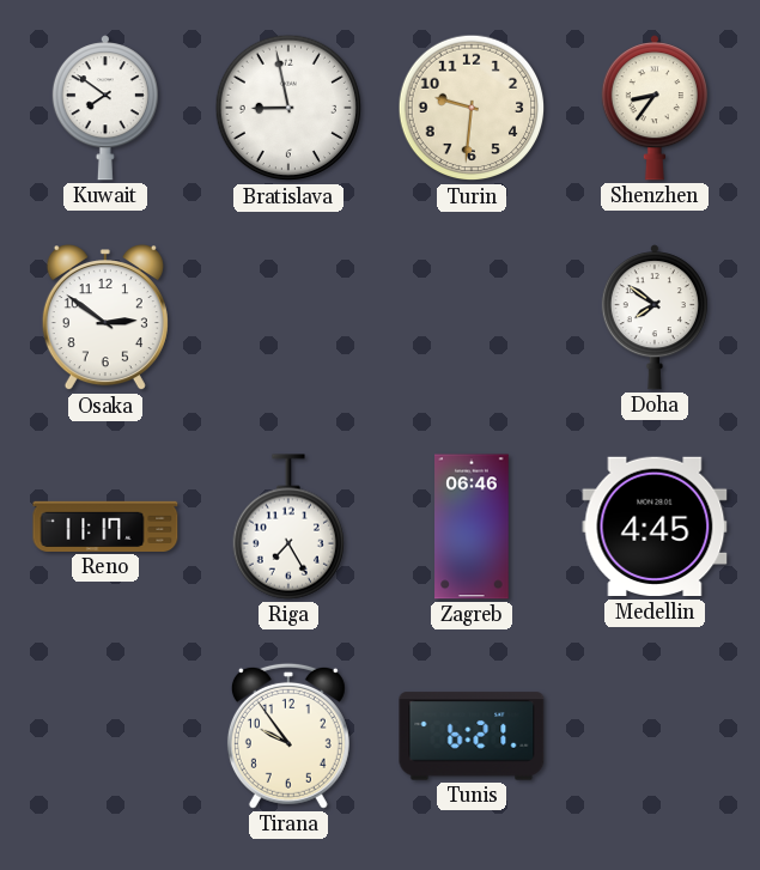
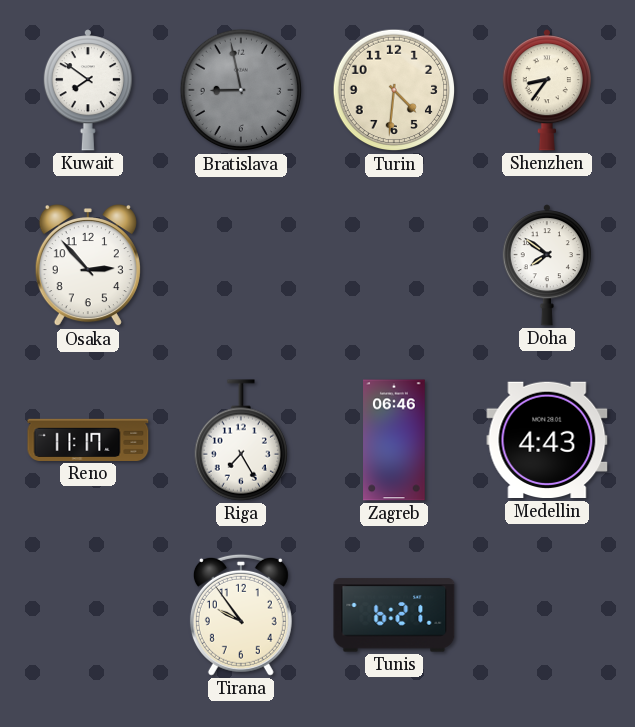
Bratislava dial: white -> grey (241, 90)
Turin: 9:31 -> 4:31 (394, 90)
Osaka: 2:51 -> 2:53 (88, 266)
Medellin: 4:45 -> 4:43 (547, 440)
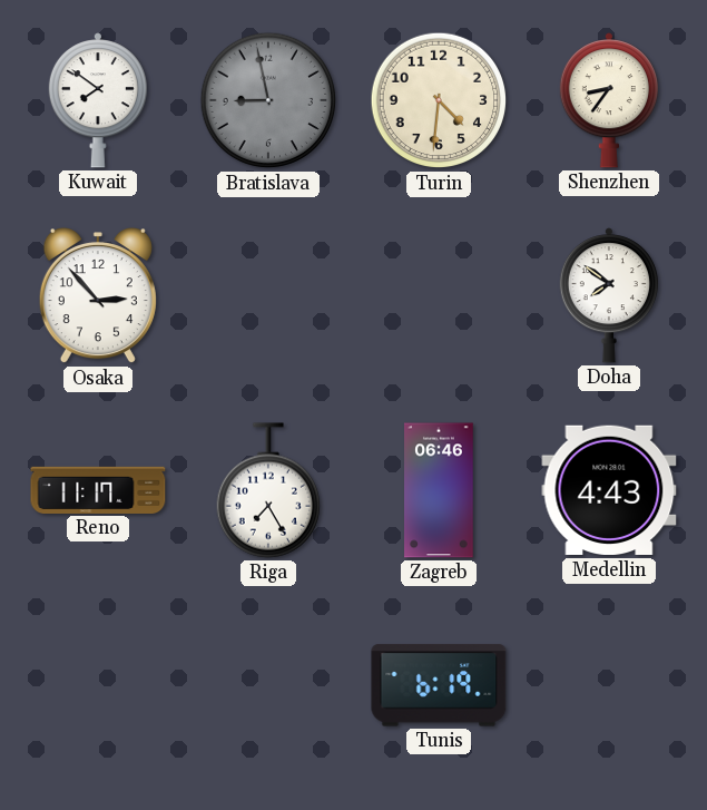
Tirana: 9:54 -> none (241, 615)
Tunis: 6:21 -> 6:19 (439, 685)
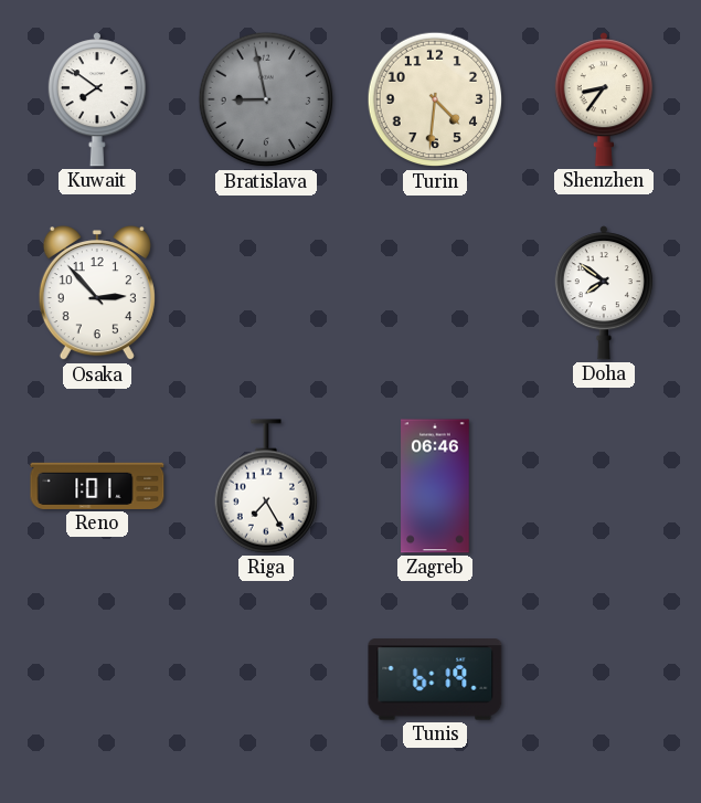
Reno: 11:17 -> 1:01 (97, 486)
Medellin: 4:43 -> none (609, 490)
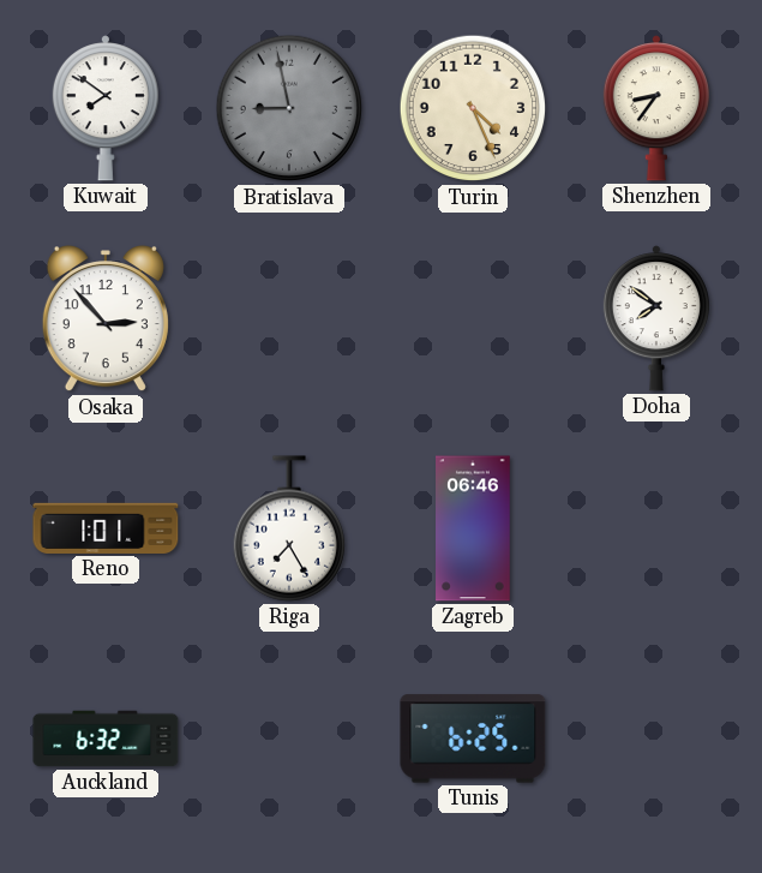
Turin: 4:31 -> 4:26 (473, 108)
Auckland: none -> 6:32 (106, 739)
Tunis: 6:19 -> 6:25 (473, 739)
